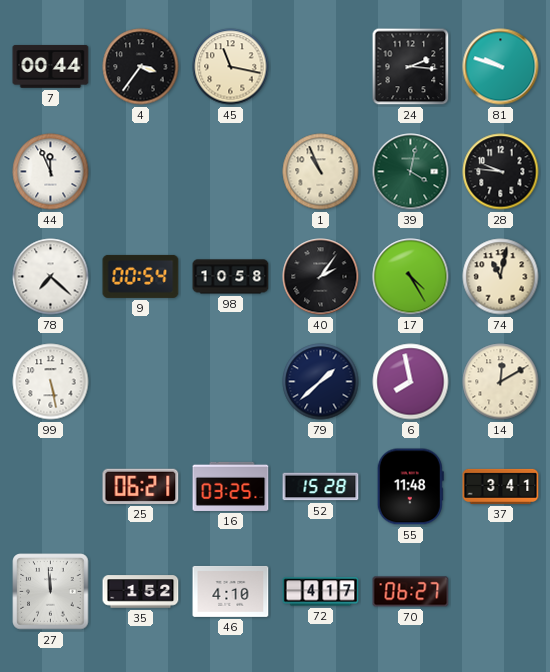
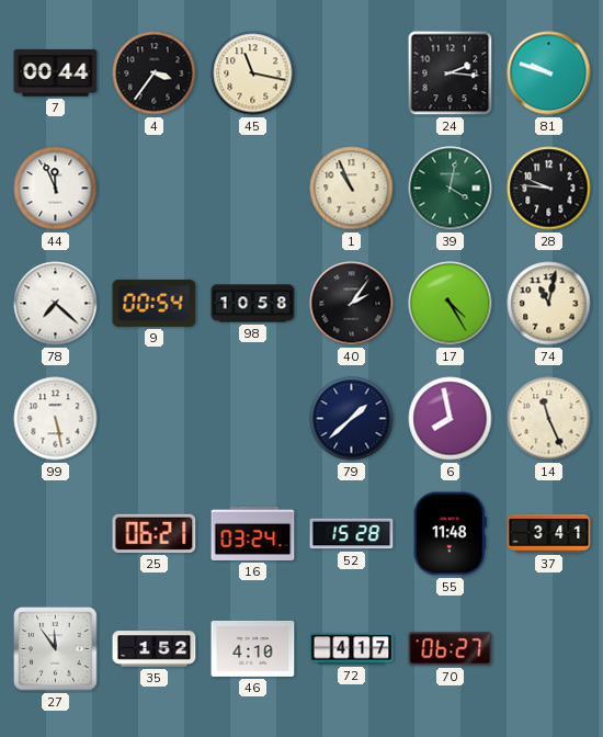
14: 12:10 -> 11:26 (549, 419)
16: 03:25 -> 03:24 (253, 533)
27: 11:59 -> 11:54 (56, 649)
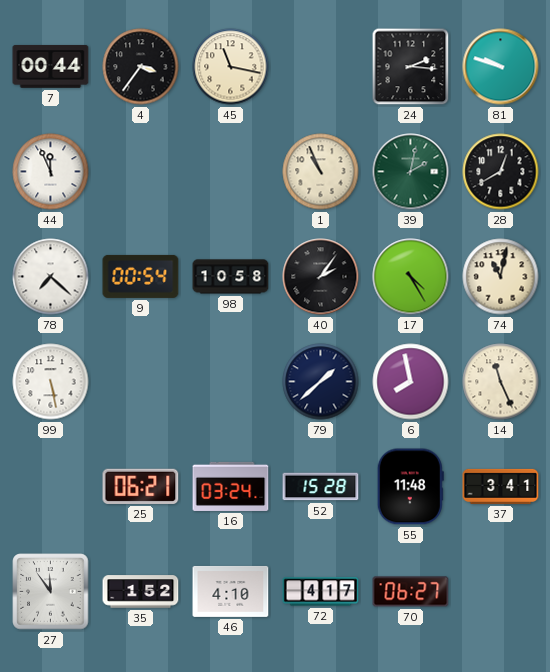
39: 4:02 -> 2:02 (411, 172)
28: 9:46 -> 12:40 (501, 172)
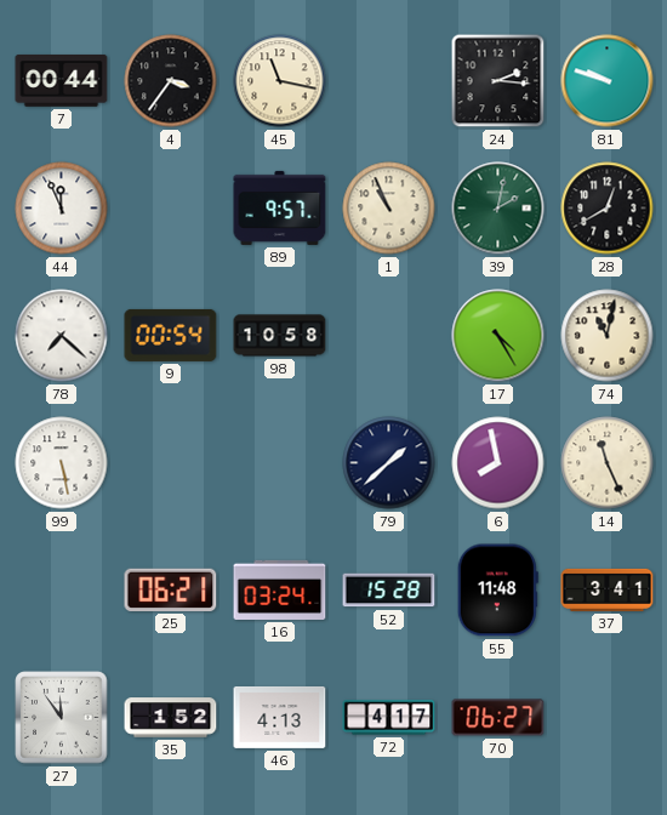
89: none -> 9:57 (280, 207)
40: 2:06 -> none (321, 277)
46: 4:10 -> 4:13 (280, 717)
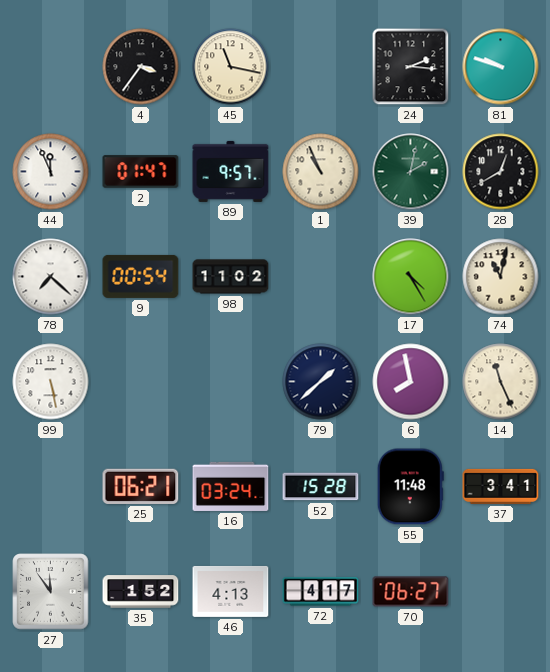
7: 00:44 -> none (62, 80)
2: none -> 01:47 (141, 172)
98: 10:58 -> 11:02 (231, 277)
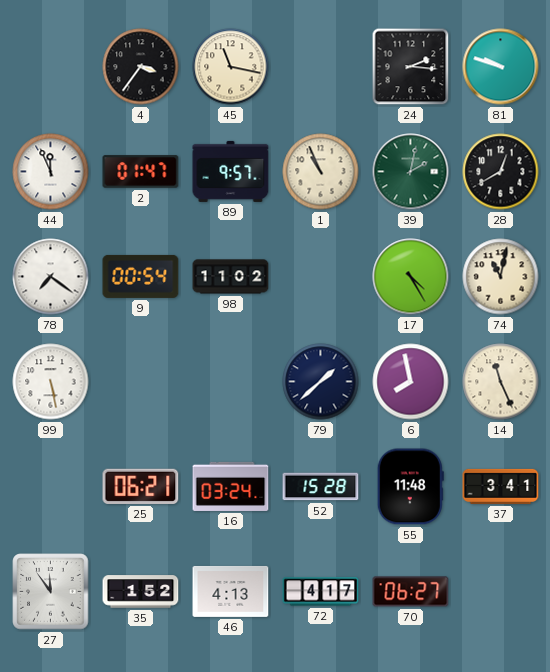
78: 7:22 -> 7:21 (51, 277)
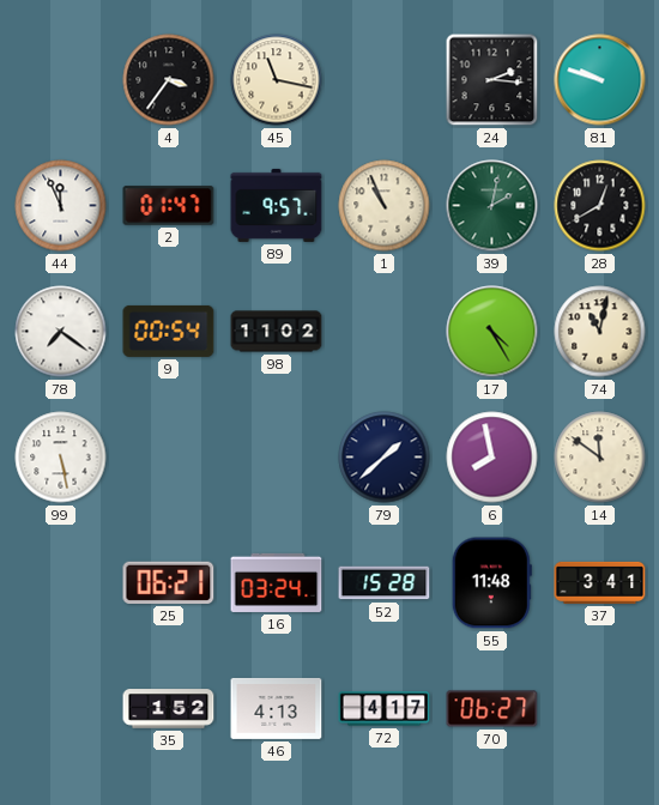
14: 11:26 -> 11:51 (600, 458)
27: 11:54 -> none (51, 592)
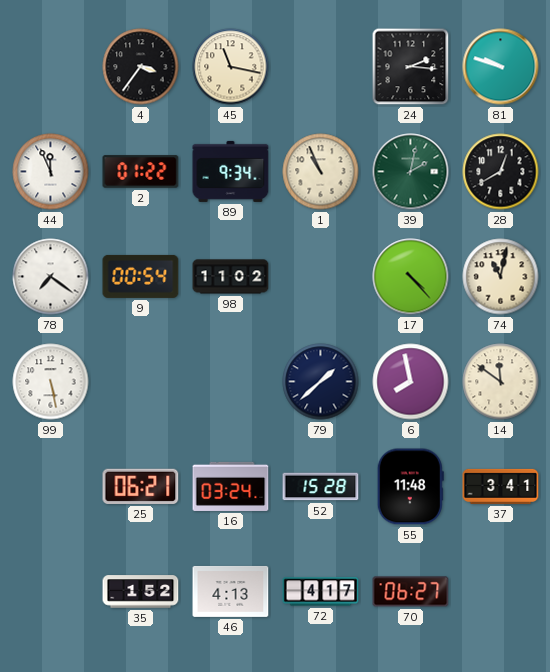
2: 01:47 -> 01:22 (141, 172)
89: 9:57 -> 9:34 (231, 171)
17: 4:25 -> 4:23 (411, 277)
